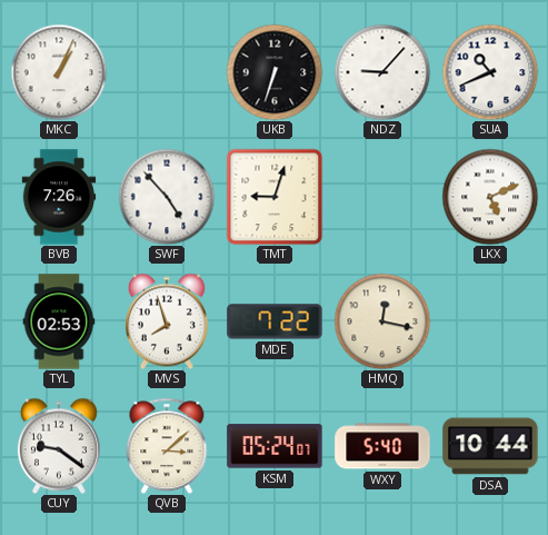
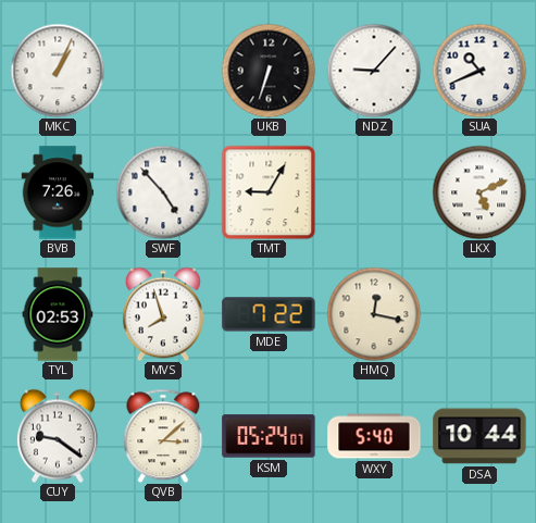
TMT: 9:03 -> 9:05 (269, 192)
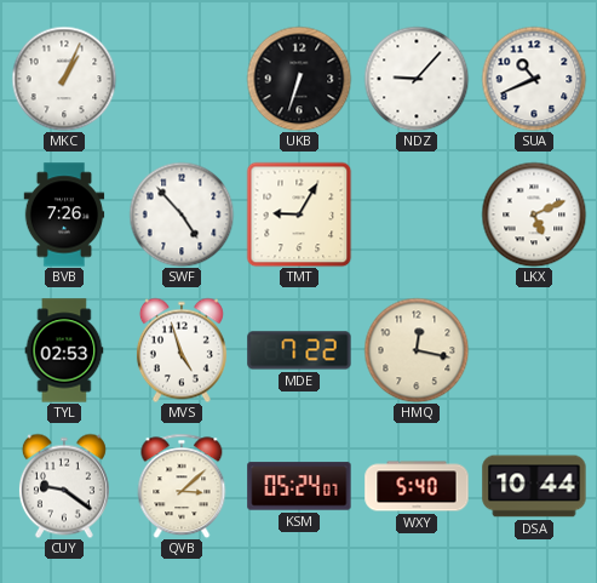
MVS: 7:57 -> 4:57 (182, 350)
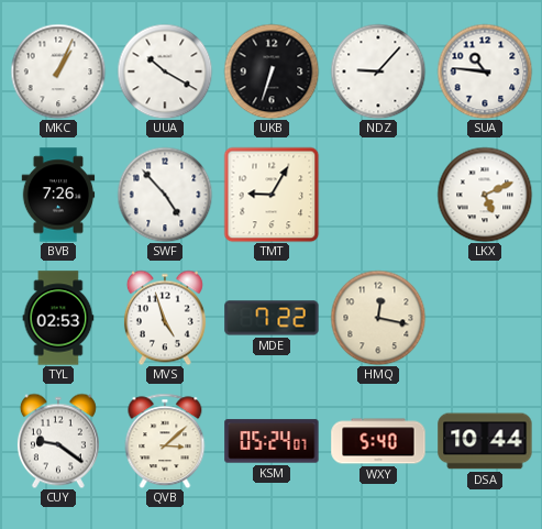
UUA: none -> 10:20 (165, 71)
SUA: 10:41 -> 10:46 (485, 71)
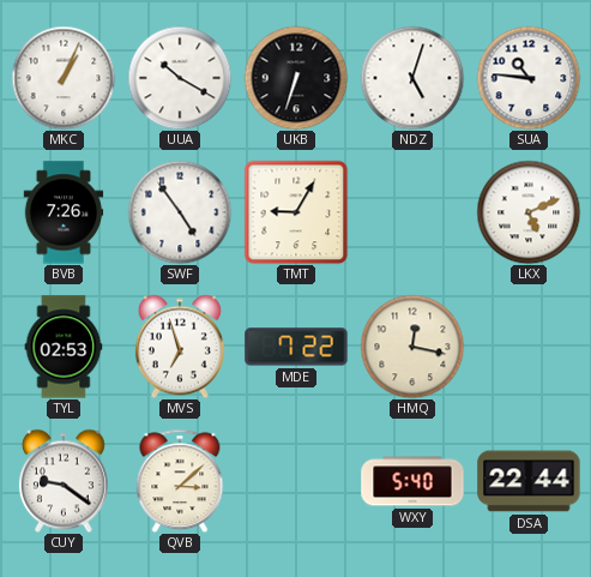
NDZ: 9:07 -> 5:03 (412, 78)
SWF: 4:53 -> 4:54 (180, 212)
MVS: 4:57 -> 6:57 (180, 347)
KSM: 05:24 -> none (272, 441)
DSA: 10:44 -> 22:44 (529, 481)
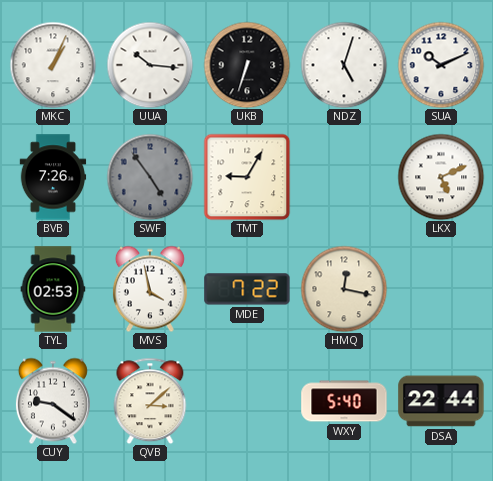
UUA: 10:20 -> 10:16 (150, 65)
SUA: 10:46 -> 10:11 (441, 65)
SWF dial: white -> grey (150, 177)
MVS: 6:57 -> 3:58 (150, 289)
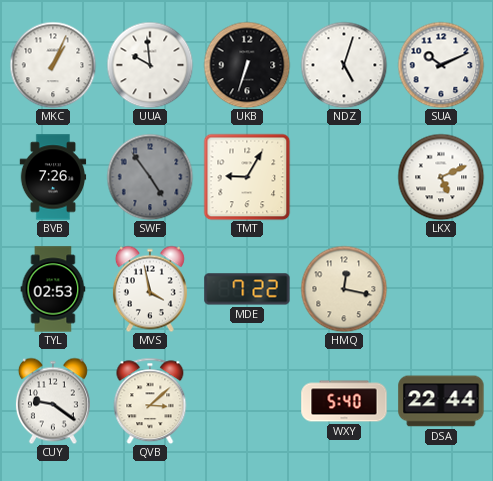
UUA: 10:16 -> 9:59 (150, 65)
